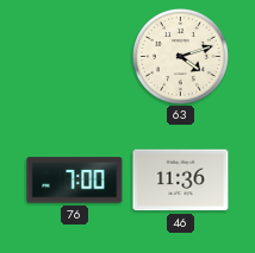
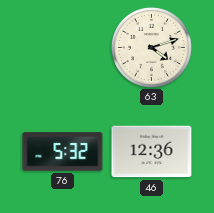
76: 7:00 -> 5:32 (63, 152)
46: 11:36 -> 12:36 (152, 152)
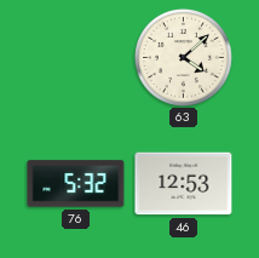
63: 4:12 -> 4:08 (183, 57)
46: 12:36 -> 12:53 (184, 184)
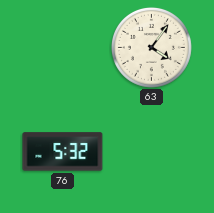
63: 4:08 -> 4:06 (151, 47)
46: 12:53 -> none (184, 184)
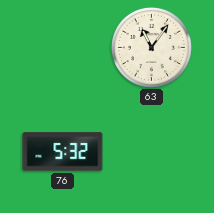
63: 4:06 -> 11:06 (151, 47)
